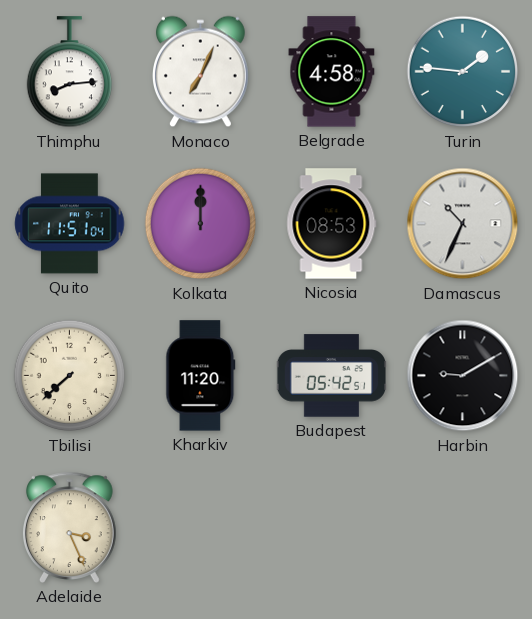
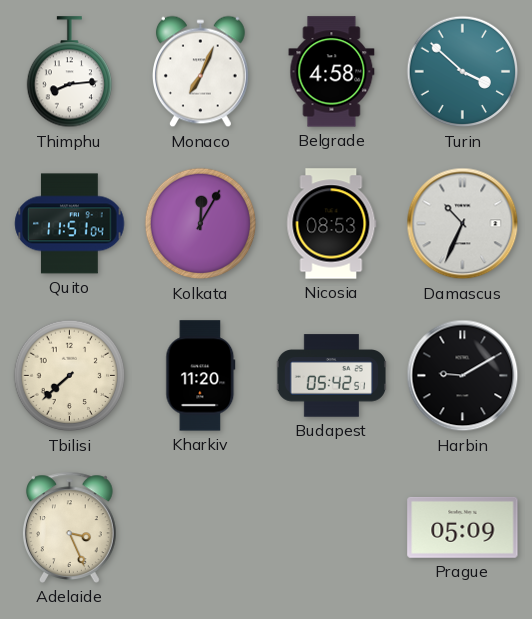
Turin: 1:46 -> 3:52 (463, 72)
Kolkata: 12:00 -> 12:05 (201, 224)
Prague: none -> 05:09 (463, 527)
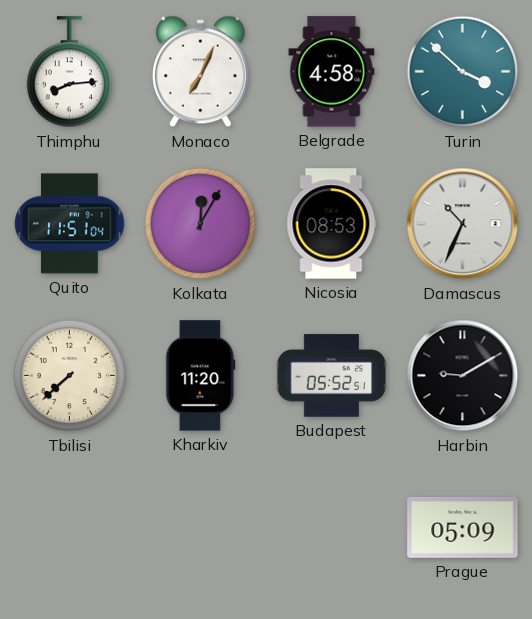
Budapest: 05:42 -> 05:52 (331, 376)
Adelaide: 3:26 -> none (69, 527)
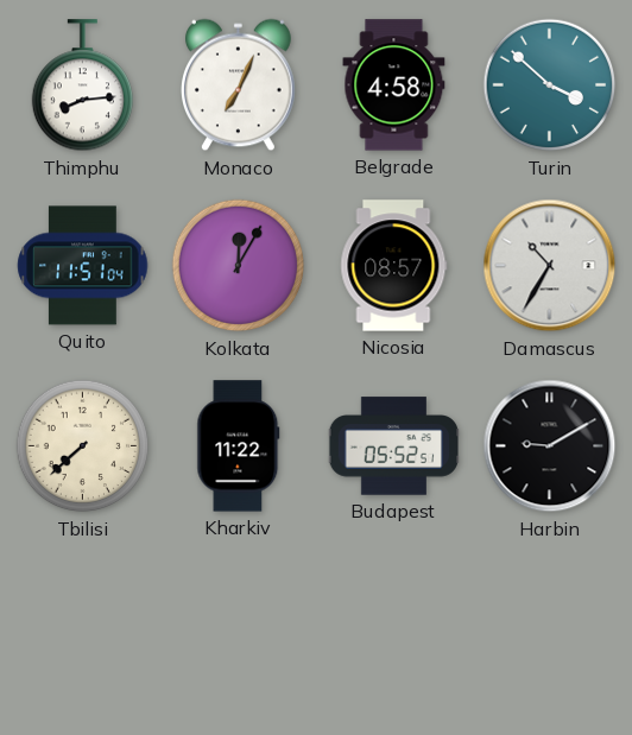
Nicosia: 08:53 -> 08:57 (394, 266)
Damascus: 10:34 -> 10:35 (550, 266)
Kharkiv: 11:20 -> 11:22 (239, 446)
Prague: 05:09 -> none (463, 527)
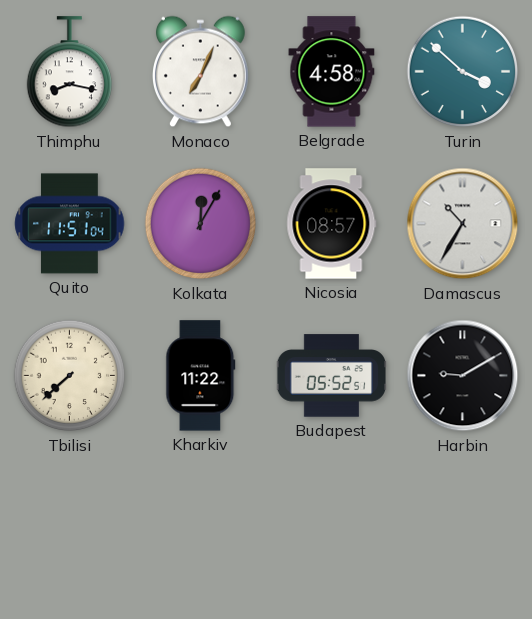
Thimphu: 8:14 -> 8:17 (69, 72)
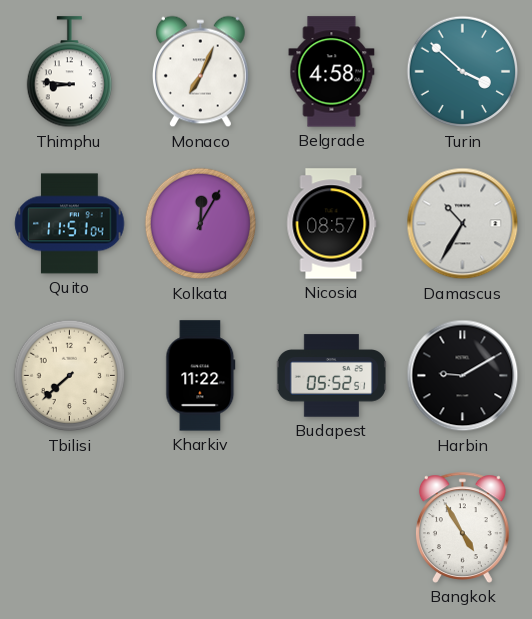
Thimphu: 8:17 -> 8:46 (69, 72)
Bangkok: none -> 4:55 (462, 527)
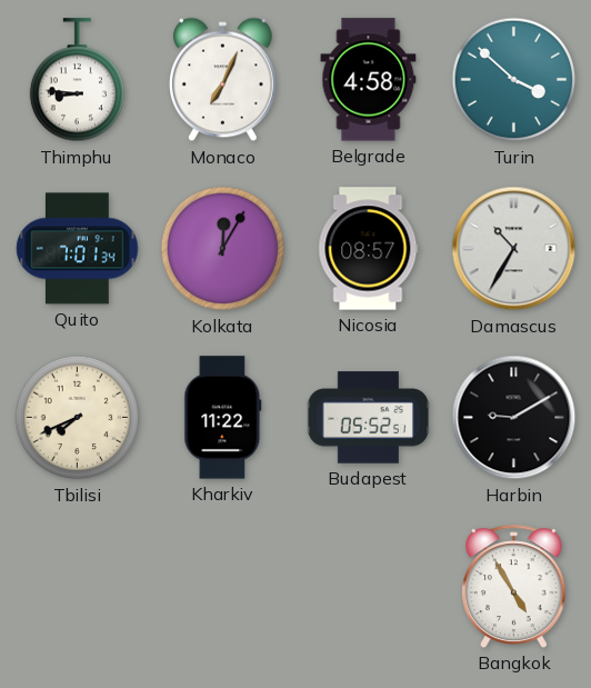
Quito: 11:51 -> 7:01 (78, 249)
Tbilisi: 7:38 -> 7:41 (78, 418)
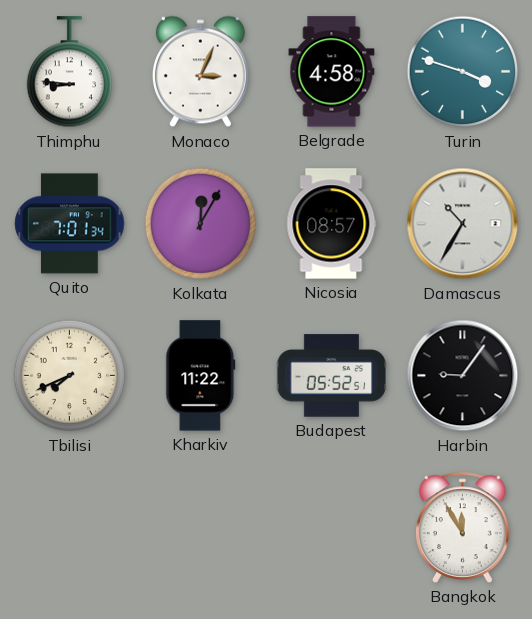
Monaco: 7:04 -> 3:04 (201, 72)
Turin: 3:52 -> 3:48 (463, 72)
Harbin: 9:10 -> 9:06 (463, 376)
Bangkok: 4:55 -> 11:55 (462, 527)
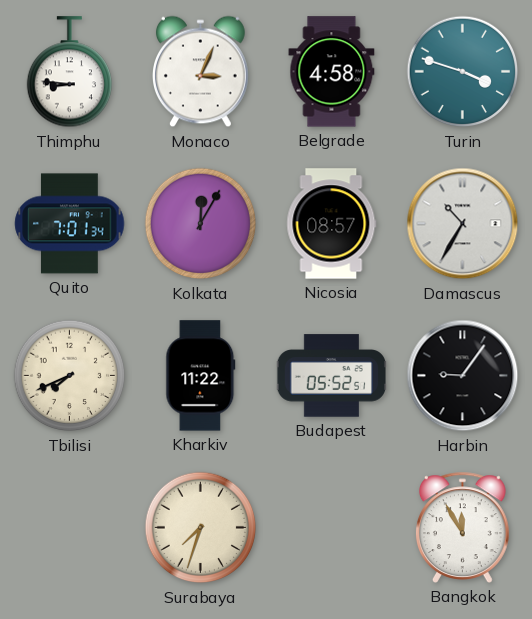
Surabaya: none -> 7:33 (201, 528)
